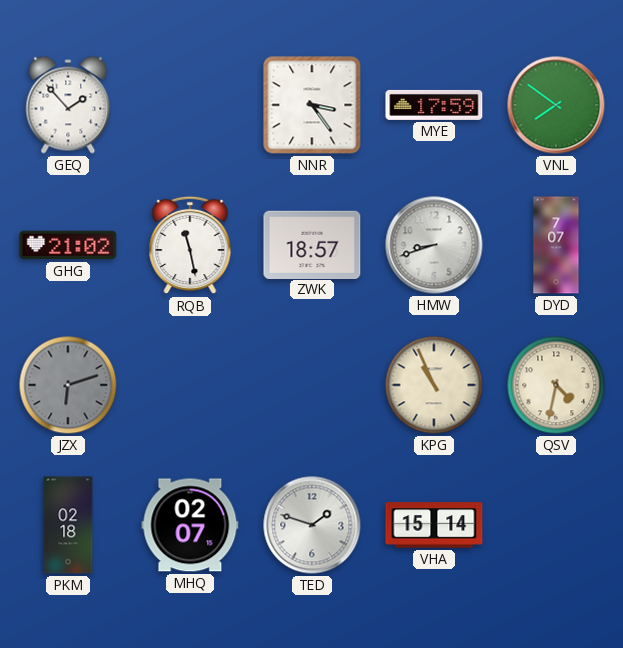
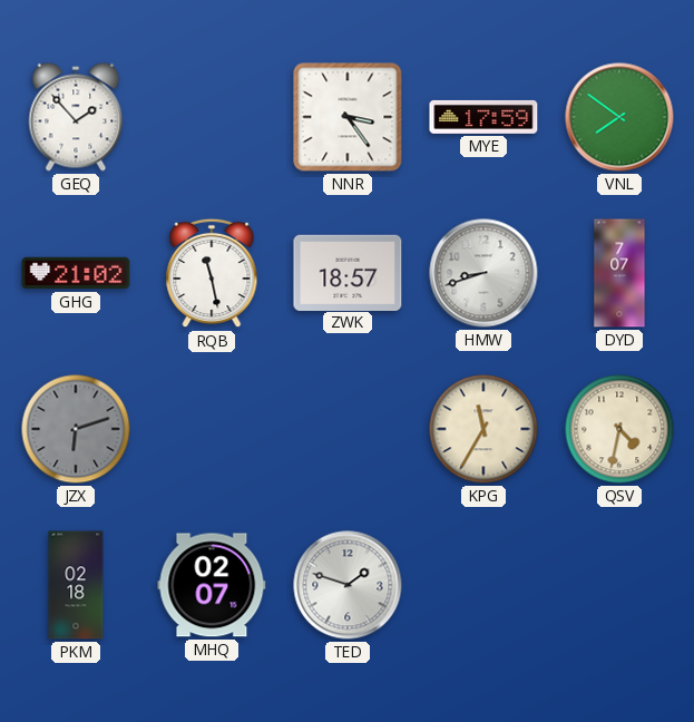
KPG: 10:56 -> 11:35 (483, 429)
VHA: 15:14 -> none (434, 525)
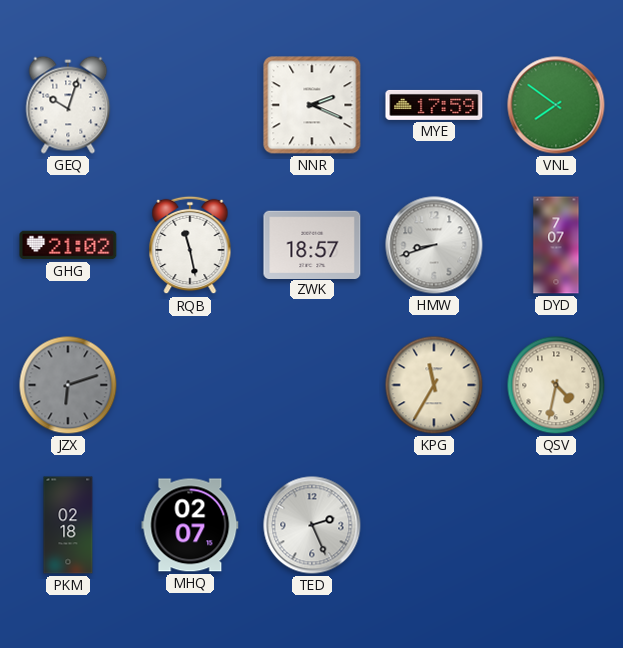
GEQ: 1:53 -> 10:03 (68, 105)
NNR: 3:24 -> 2:19 (312, 105)
TED: 1:48 -> 2:26 (312, 525)
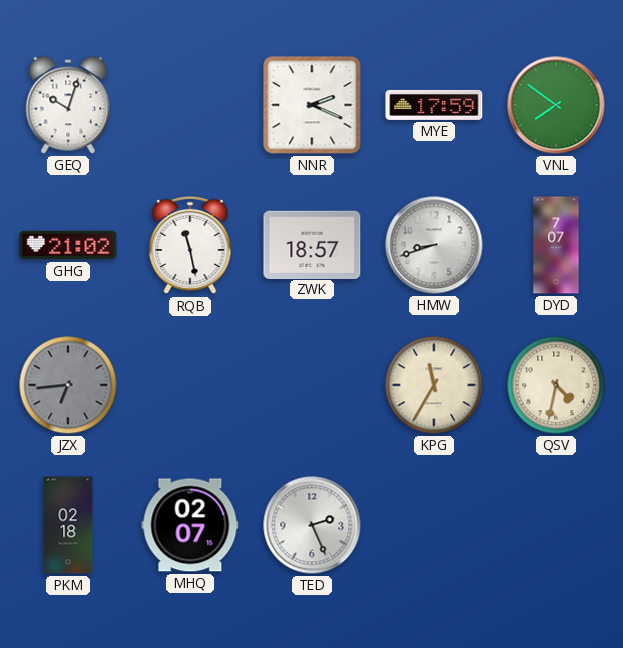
JZX: 6:12 -> 6:44 (68, 385)
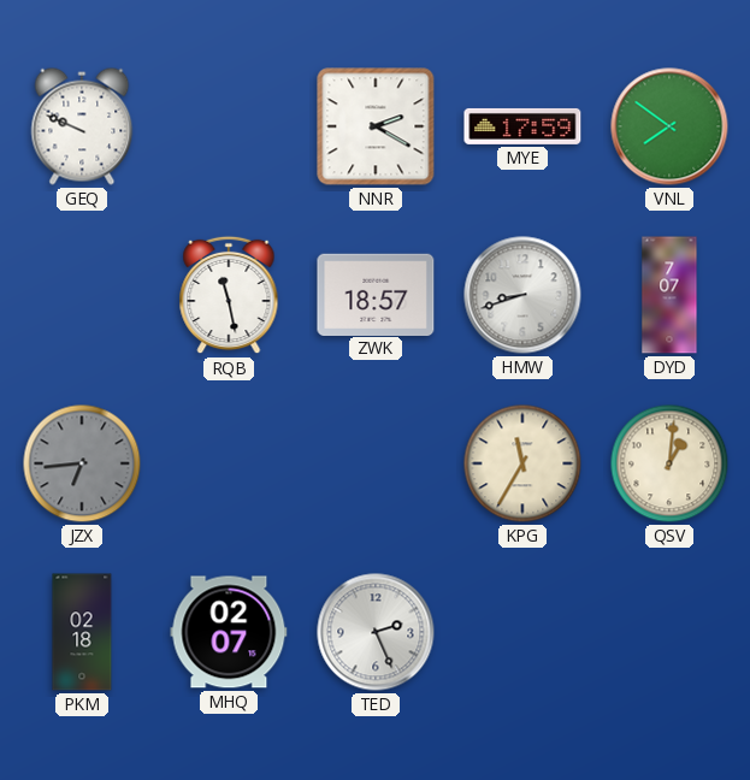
GEQ: 10:03 -> 9:49 (82, 126)
NNR: 2:19 -> 2:20 (376, 126)
GHG: 21:02 -> none (68, 245)
QSV: 4:32 -> 1:01 (669, 463)
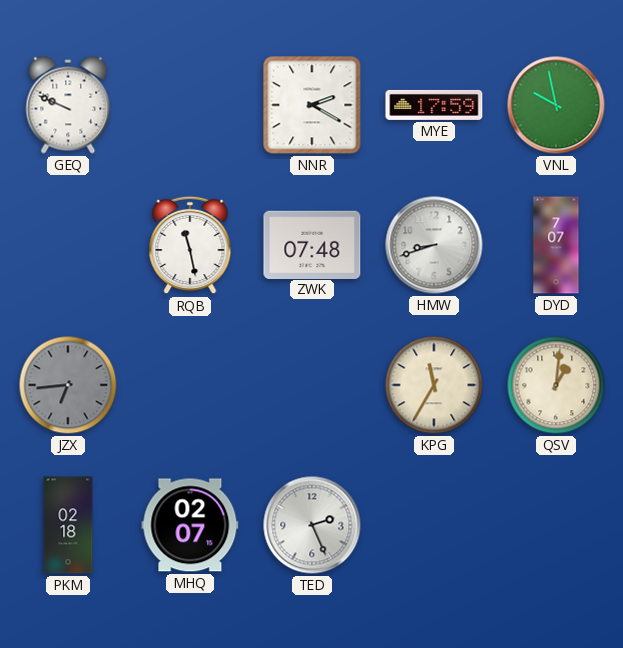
VNL: 7:51 -> 9:58 (556, 105)
ZWK: 18:57 -> 07:48 (312, 244)
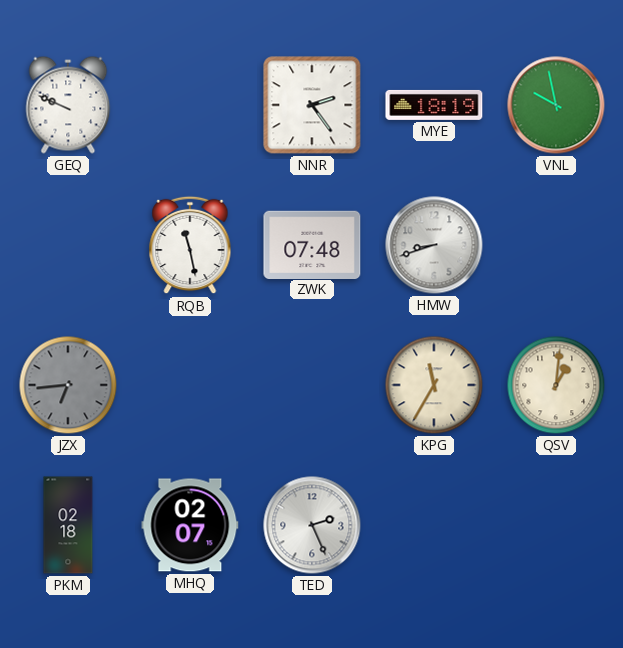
NNR: 2:20 -> 2:24 (312, 105)
MYE: 17:59 -> 18:19 (434, 105)
DYD: 7:07 -> none (556, 245)
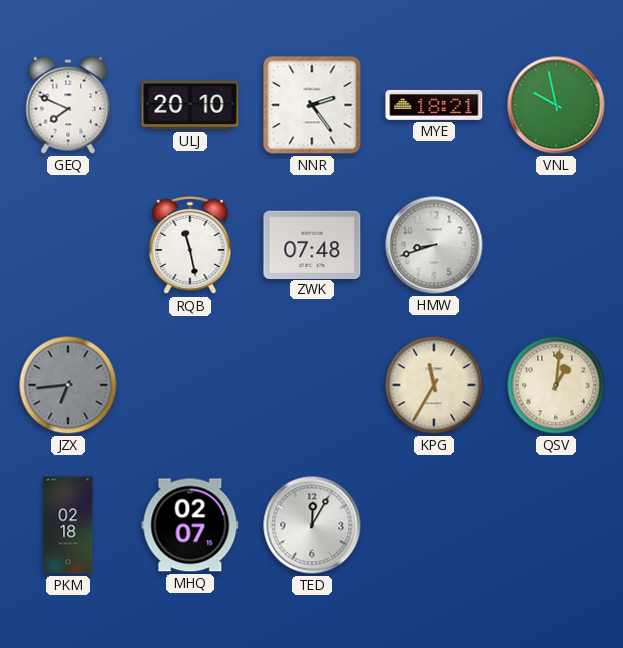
GEQ: 9:49 -> 7:49 (68, 105)
ULJ: none -> 20:10 (190, 105)
MYE: 18:19 -> 18:21 (434, 105)
TED: 2:26 -> 12:05 (312, 525)
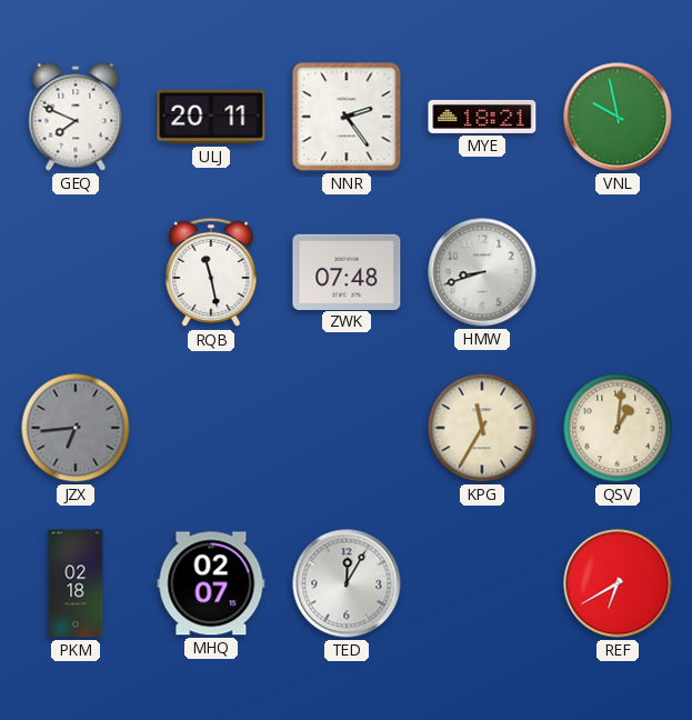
ULJ: 20:10 -> 20:11 (211, 117)
REF: none -> 6:40 (618, 583)
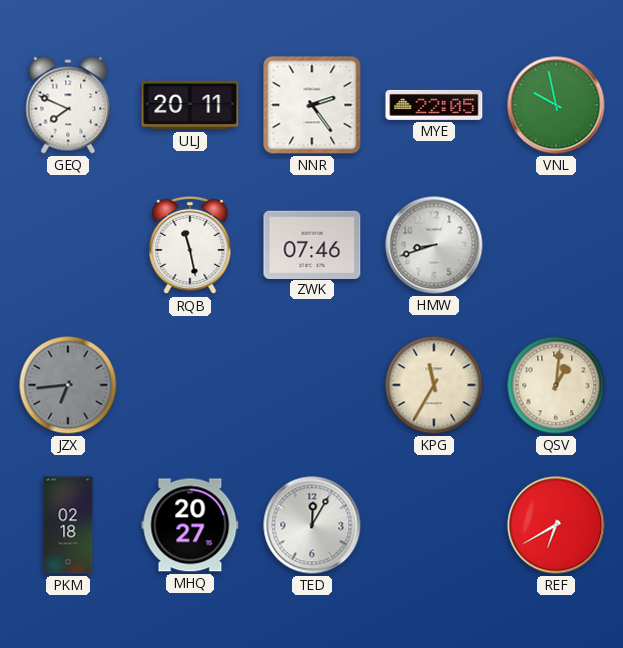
MYE: 18:21 -> 22:05 (434, 105)
ZWK: 07:48 -> 07:46 (312, 244)
MHQ: 02:07 -> 20:27 (190, 525)
